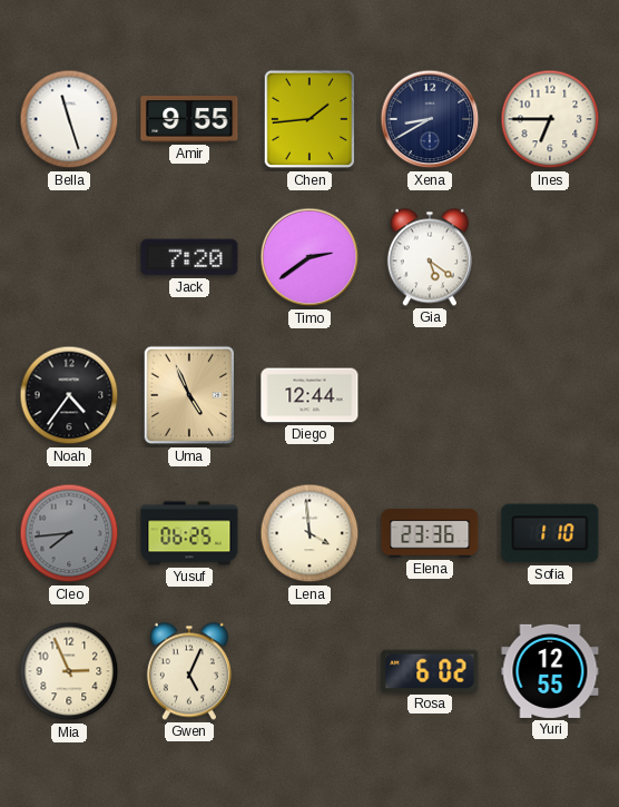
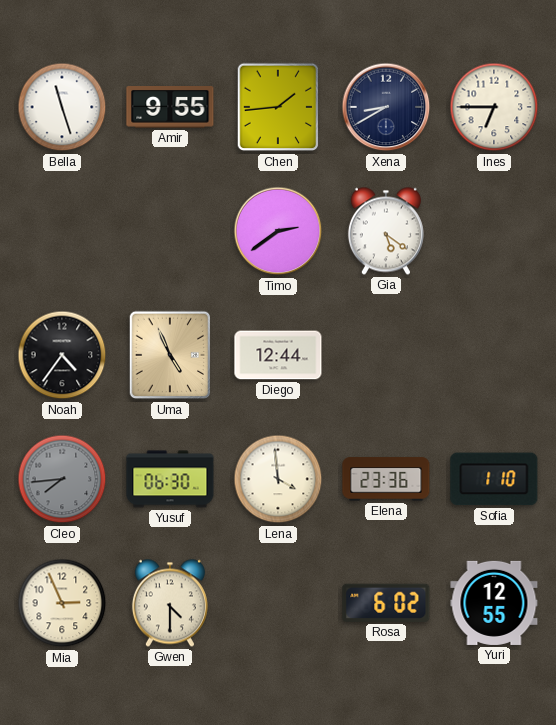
Jack: 7:20 -> none (189, 257)
Yusuf: 06:25 -> 06:30 (170, 479)
Gwen: 5:04 -> 4:30 (170, 603)
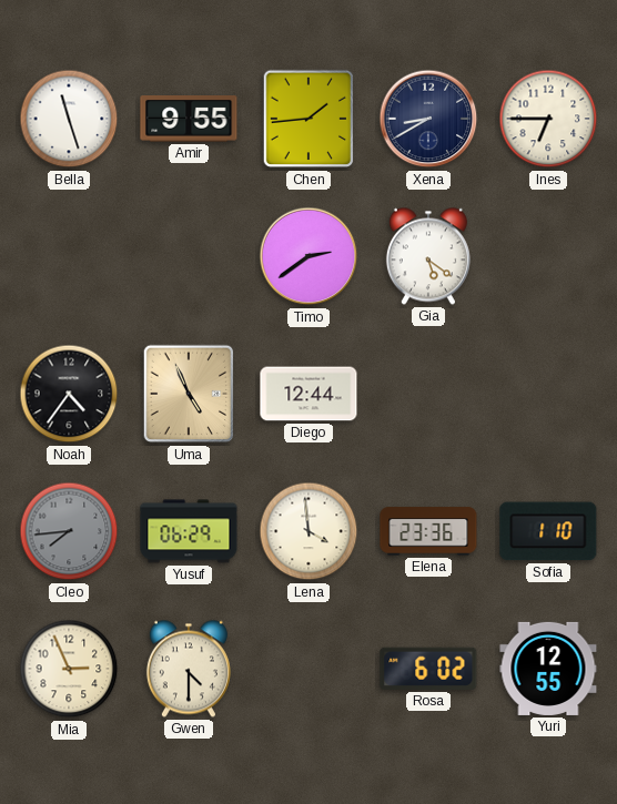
Yusuf: 06:30 -> 06:29 (189, 531)
